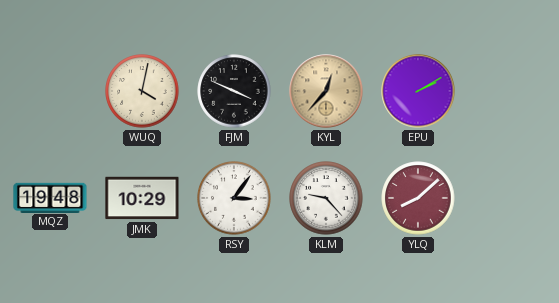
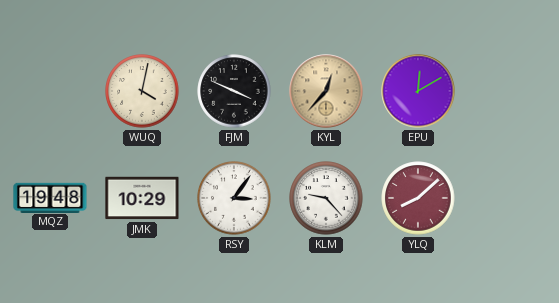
EPU: 2:10 -> 12:10 (418, 91)
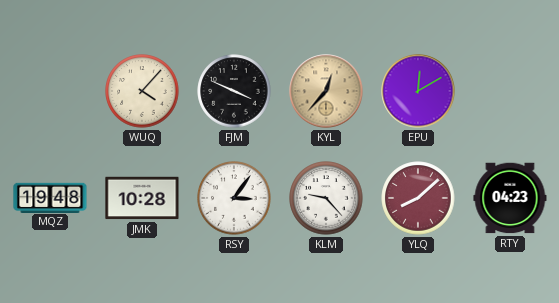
WUQ: 4:02 -> 4:07 (142, 91)
JMK: 10:29 -> 10:28 (142, 198)
RTY: none -> 04:23 (510, 198)
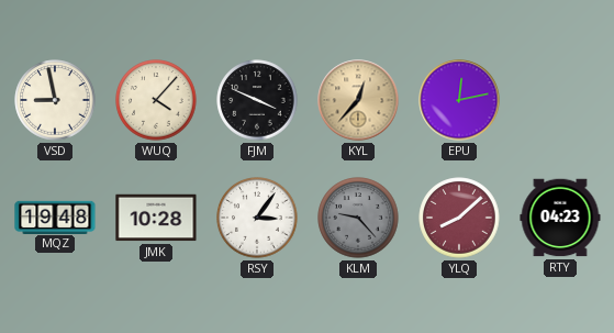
VSD: none -> 8:58 (55, 100)
EPU: 12:10 -> 12:13 (459, 100)
KLM dial: white -> grey (358, 218)
